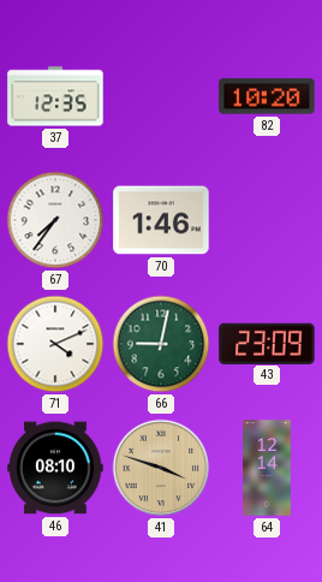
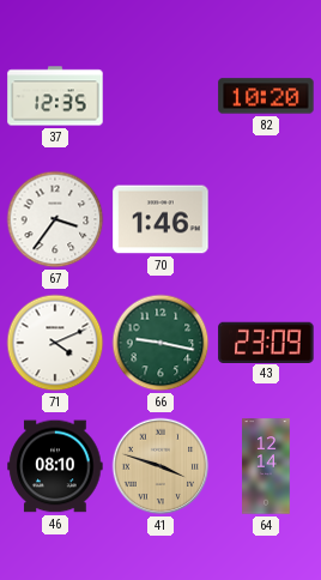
67: 7:36 -> 3:36 (55, 219)
66: 9:02 -> 9:17 (160, 343)
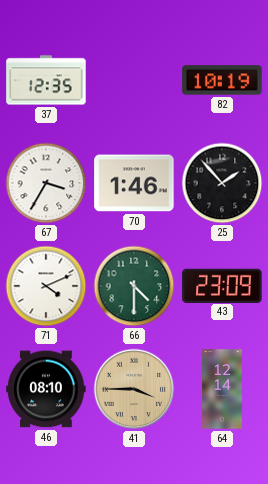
82: 10:20 -> 10:19 (222, 80)
67: 3:36 -> 3:35 (46, 183)
25: none -> 1:53 (222, 183)
66: 9:17 -> 4:30 (134, 286)
41: 3:48 -> 3:45 (134, 389)
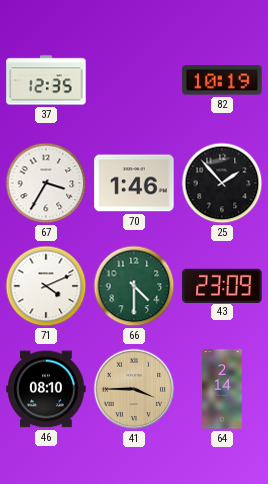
64: 12:14 -> 2:14 (222, 389)
